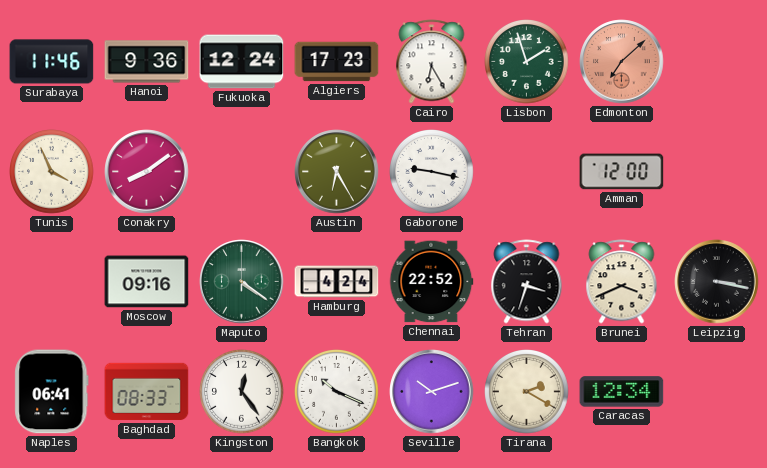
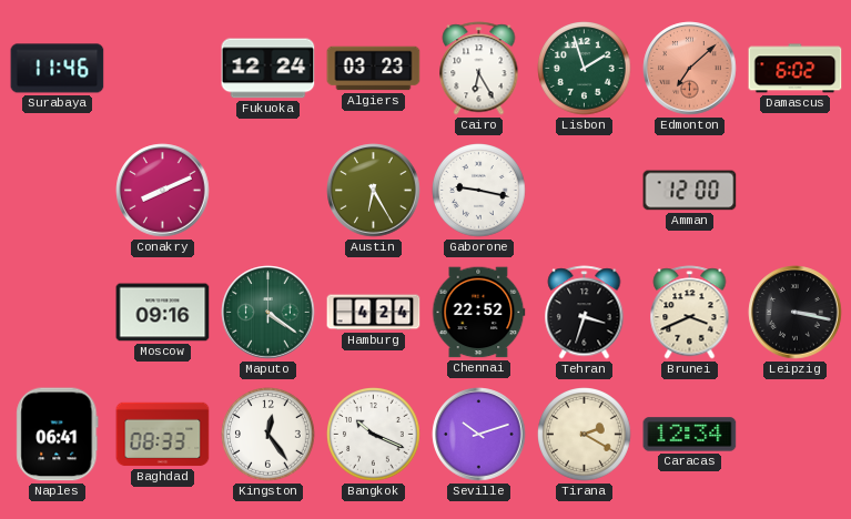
Hanoi: 9:36 -> none (147, 62)
Algiers: 17:23 -> 03:23 (374, 69)
Damascus: none -> 6:02 (796, 69)
Tunis: 3:56 -> none (52, 172)
Conakry: 8:09 -> 8:11 (163, 191)
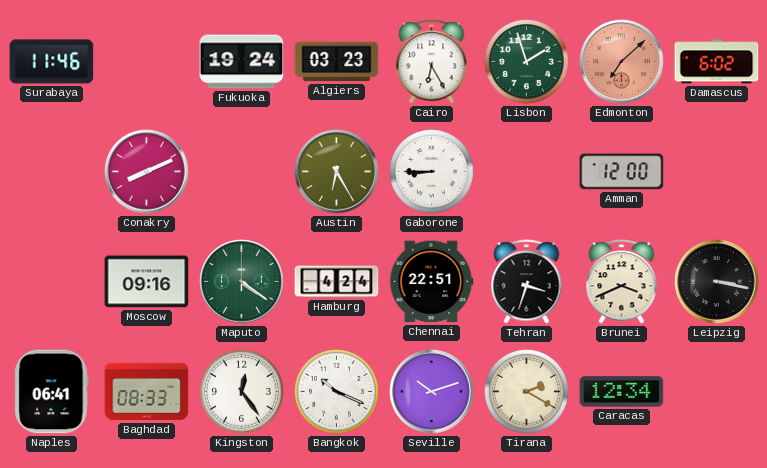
Fukuoka: 12:24 -> 19:24 (242, 62)
Gaborone: 9:17 -> 8:45 (432, 172)
Chennai: 22:52 -> 22:51 (431, 282)
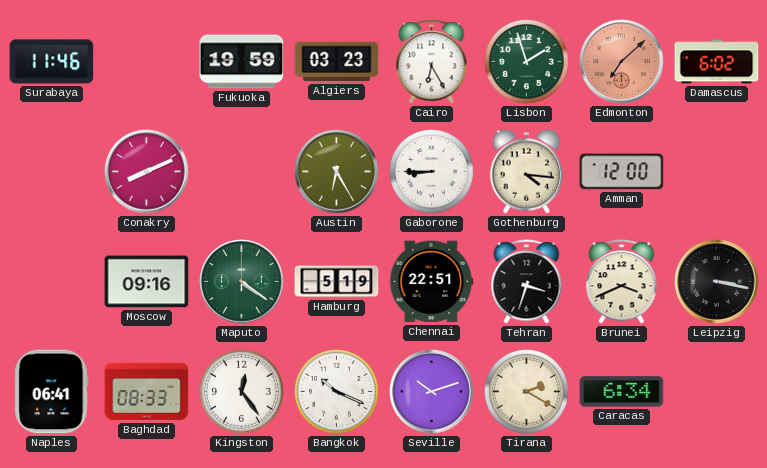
Fukuoka: 19:24 -> 19:59 (242, 62)
Gothenburg: none -> 4:16 (527, 172)
Hamburg: 4:24 -> 5:19 (337, 282)
Caracas: 12:34 -> 6:34 (622, 392)
